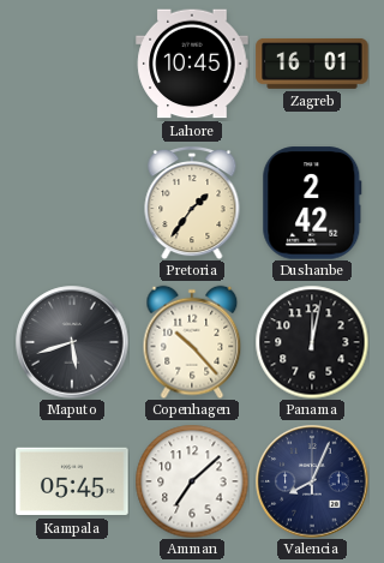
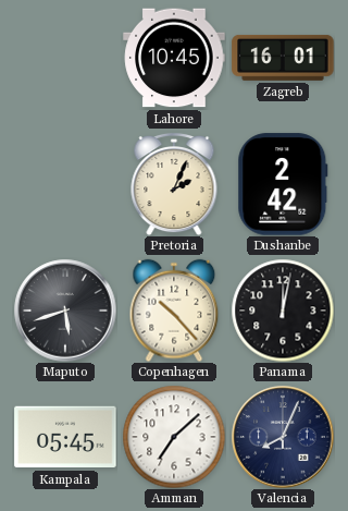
Pretoria: 1:36 -> 2:04 (174, 184)
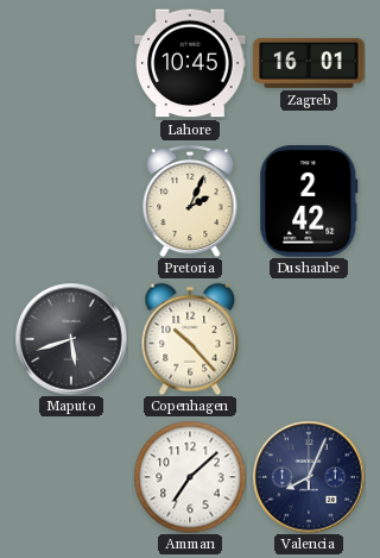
Panama: 12:02 -> none (283, 311)
Kampala: 05:45 -> none (65, 437)
